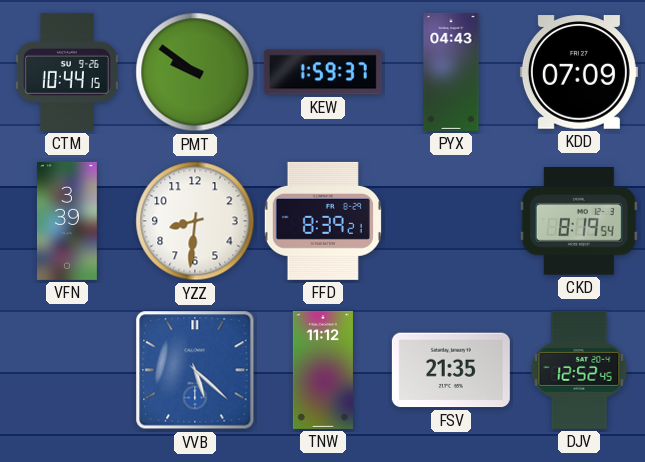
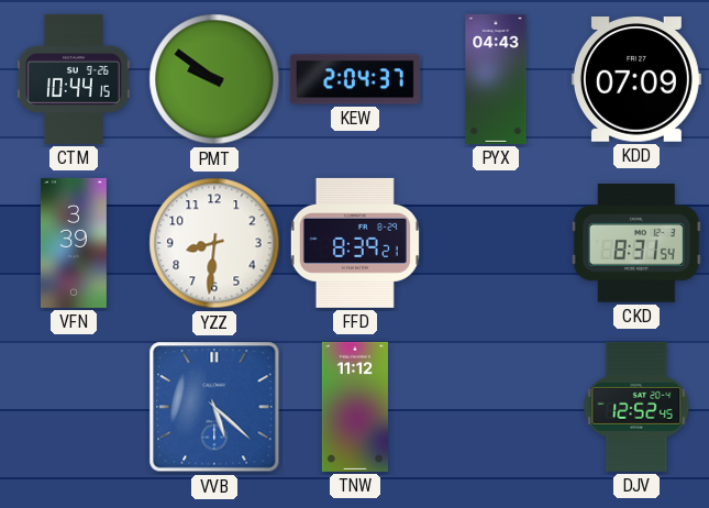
KEW: 1:59 -> 2:04 (355, 79)
CKD: 8:19 -> 8:31 (636, 243)
FSV: 21:35 -> none (451, 370)
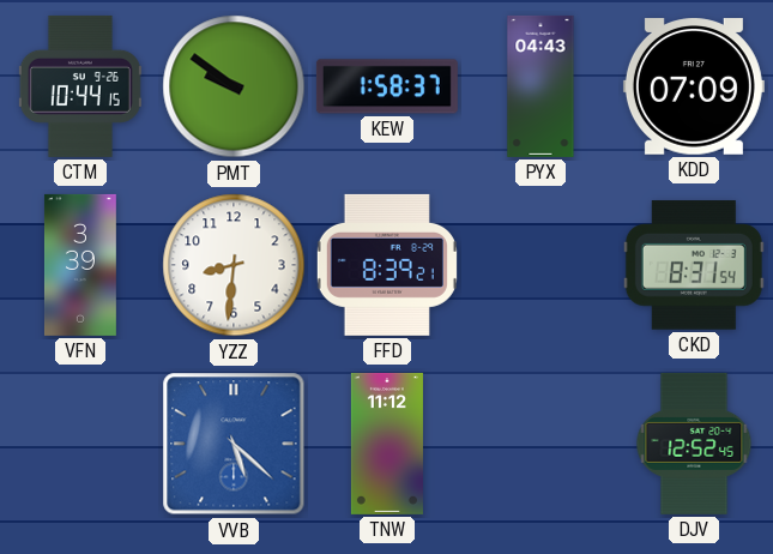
KEW: 2:04 -> 1:58 (387, 86)
